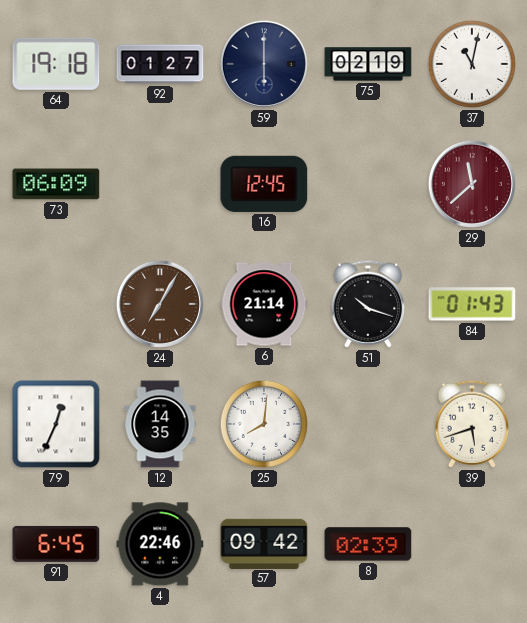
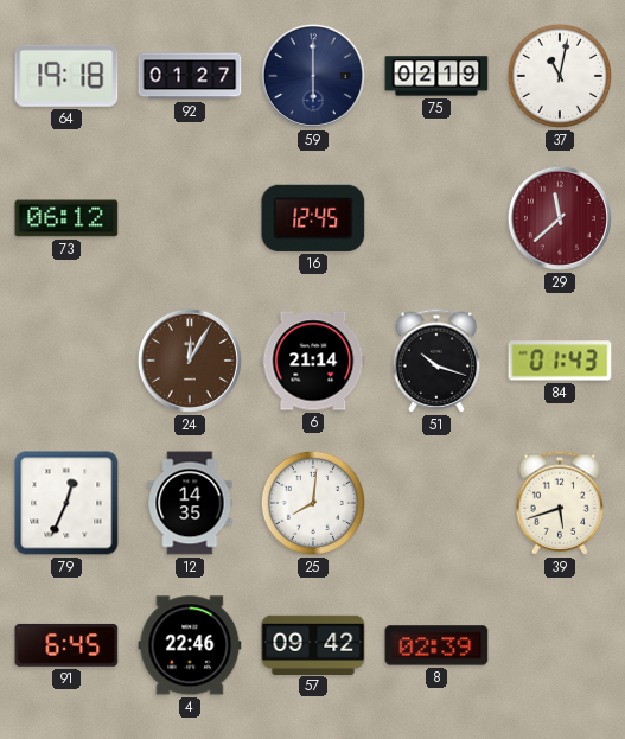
73: 06:09 -> 06:12 (66, 218)
24: 7:05 -> 12:05 (190, 361)
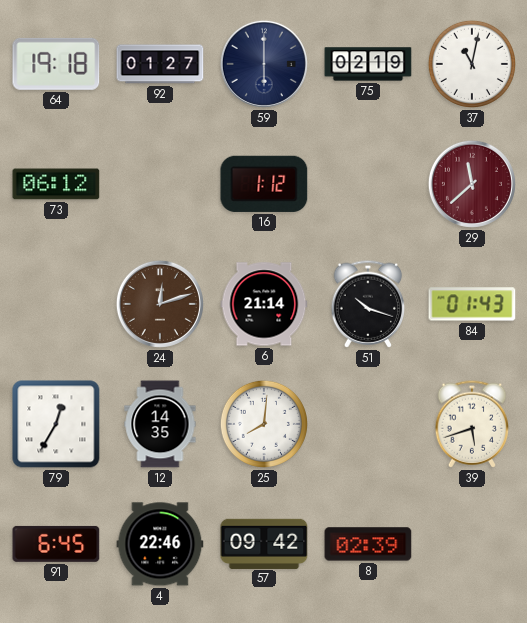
16: 12:45 -> 1:12 (264, 184)
24: 12:05 -> 12:12 (160, 304)
79: 12:34 -> 12:35 (56, 424)
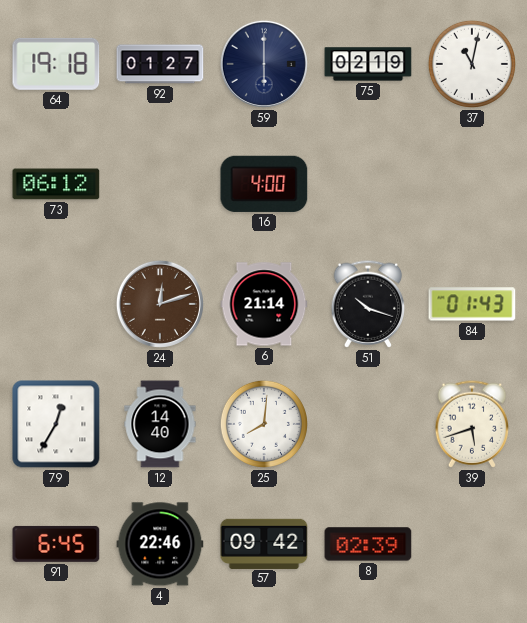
16: 1:12 -> 4:00 (264, 184)
29: 11:38 -> none (472, 184)
12: 14:35 -> 14:40 (160, 424)
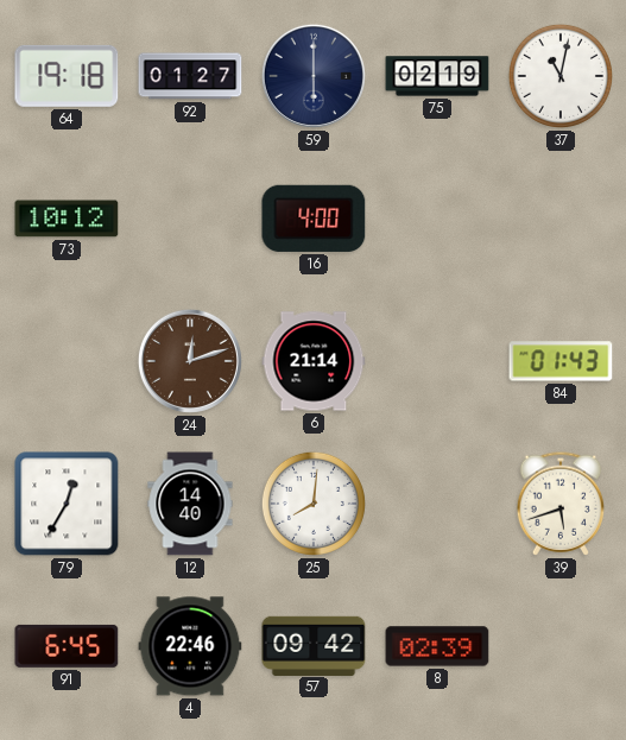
73: 06:12 -> 10:12 (67, 219)
51: 10:18 -> none (368, 304)
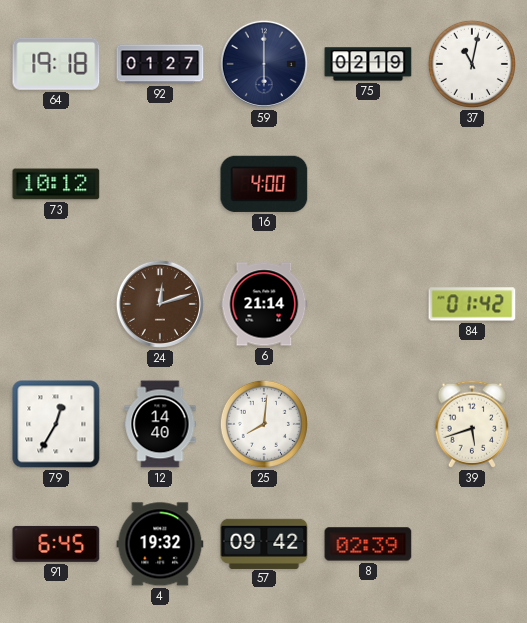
84: 01:43 -> 01:42 (472, 304)
4: 22:46 -> 19:32 (160, 544)
